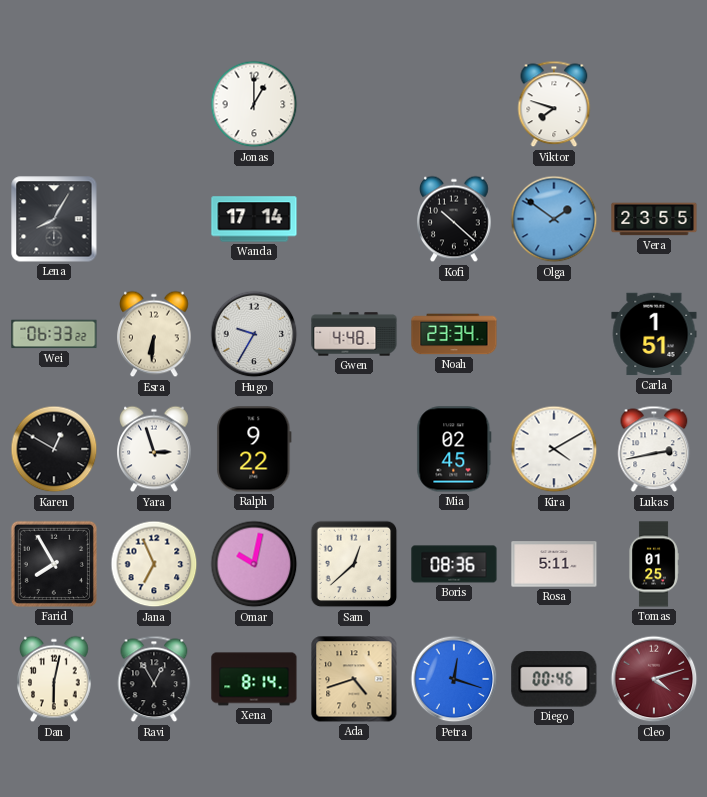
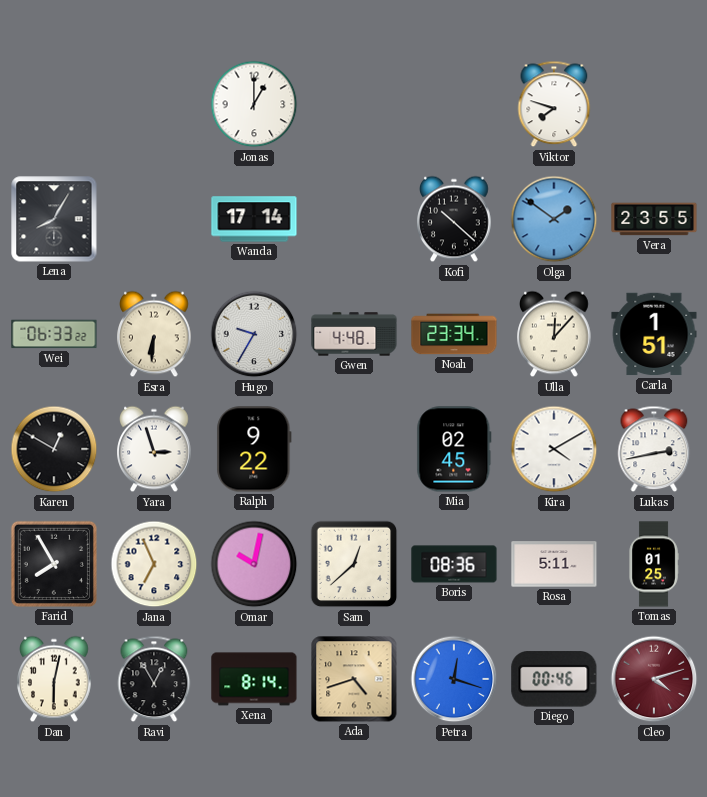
Ulla: none -> 12:07 (554, 334)
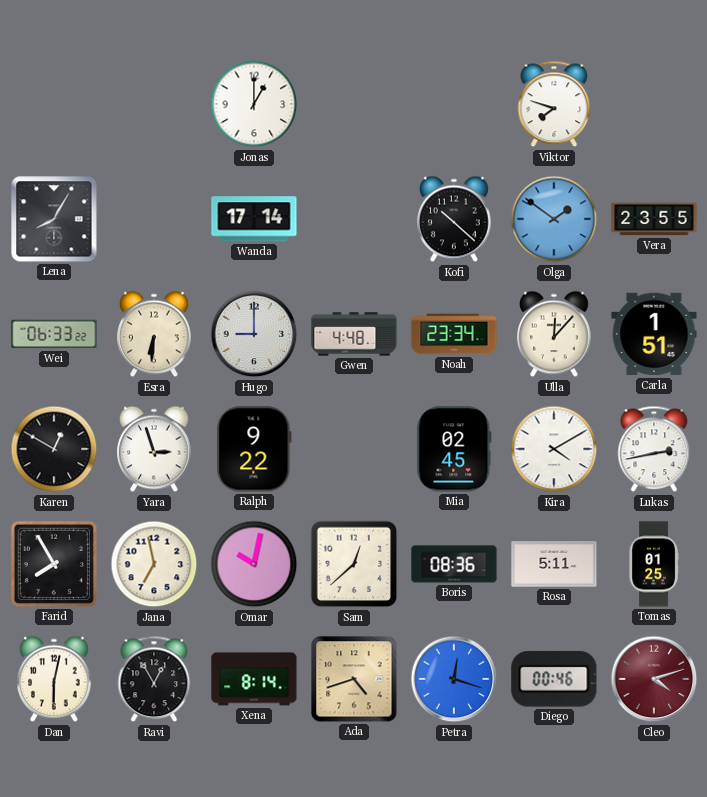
Hugo: 9:35 -> 9:00 (254, 334)
Jana: 6:56 -> 6:58 (154, 564)
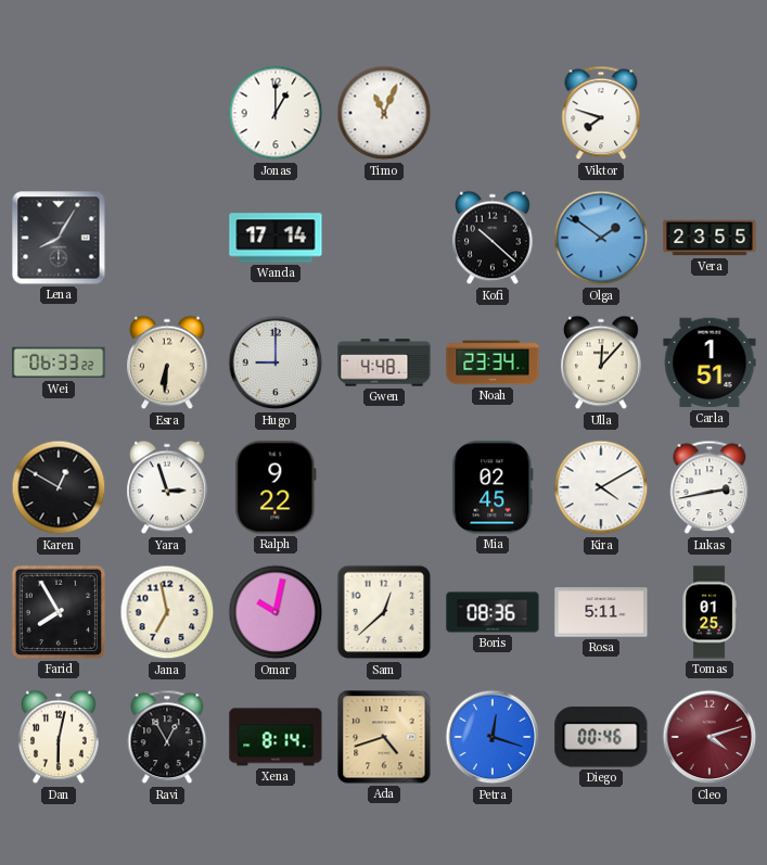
Timo: none -> 11:04 (384, 113)
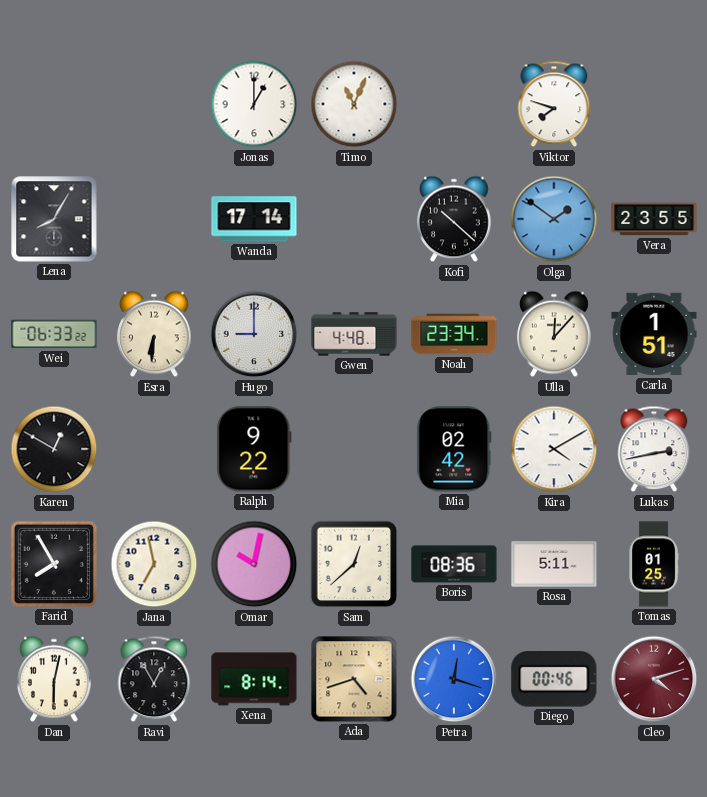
Yara: 2:57 -> none (167, 487)
Mia: 02:45 -> 02:42 (454, 449)
